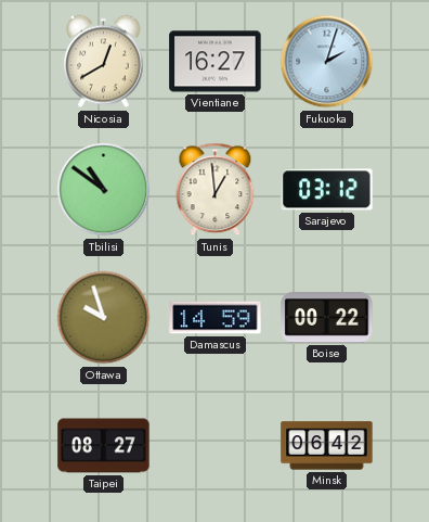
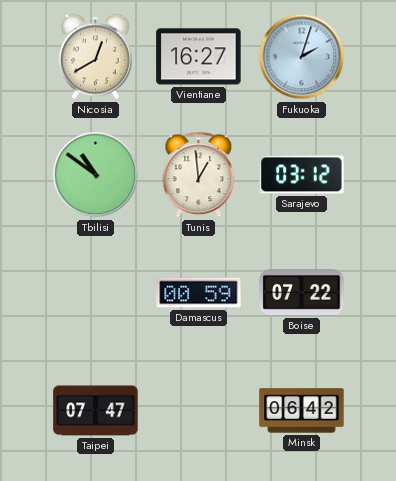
Ottawa: 9:57 -> none (104, 318)
Damascus: 14:59 -> 00:59 (199, 293)
Boise: 00:22 -> 07:22 (302, 293)
Taipei: 08:27 -> 07:47 (96, 411)
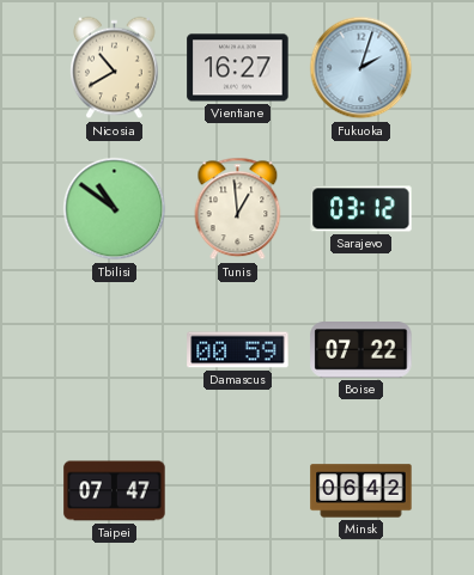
Nicosia: 12:40 -> 10:40 (115, 68)
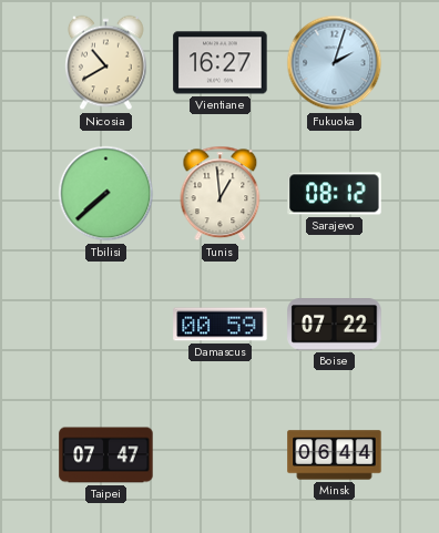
Tbilisi: 10:51 -> 7:38 (106, 194)
Sarajevo: 03:12 -> 08:12 (335, 194)
Minsk: 06:42 -> 06:44 (335, 455)
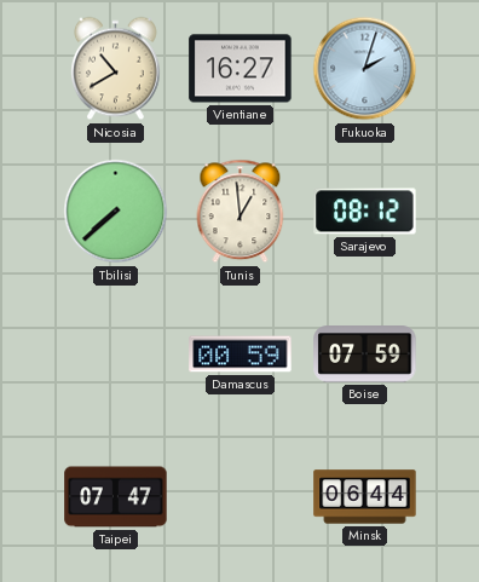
Boise: 07:22 -> 07:59 (365, 355)
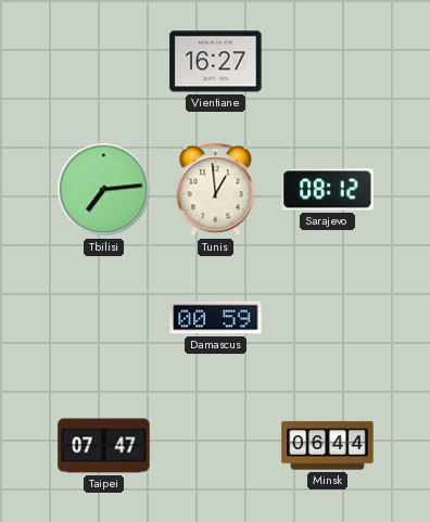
Nicosia: 10:40 -> none (116, 69)
Fukuoka: 2:03 -> none (365, 69)
Tbilisi: 7:38 -> 7:14 (104, 190)
Boise: 07:59 -> none (365, 355)
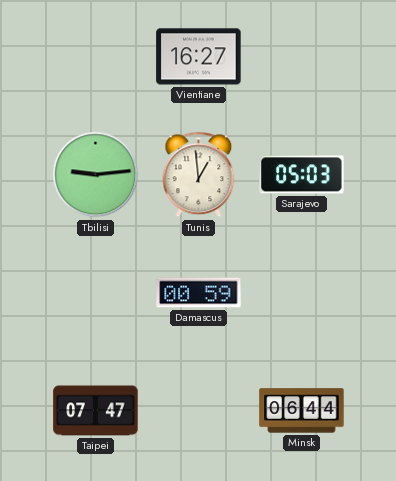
Tbilisi: 7:14 -> 9:14 (96, 175)
Sarajevo: 08:12 -> 05:03 (302, 175)
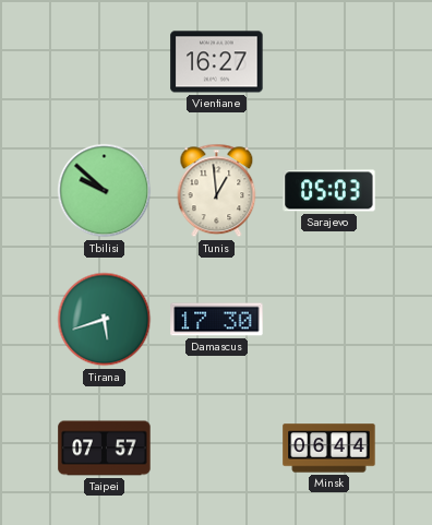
Tbilisi: 9:14 -> 9:52 (105, 191)
Tirana: none -> 5:42 (105, 320)
Damascus: 00:59 -> 17:30 (217, 320)
Taipei: 07:47 -> 07:57 (105, 449)
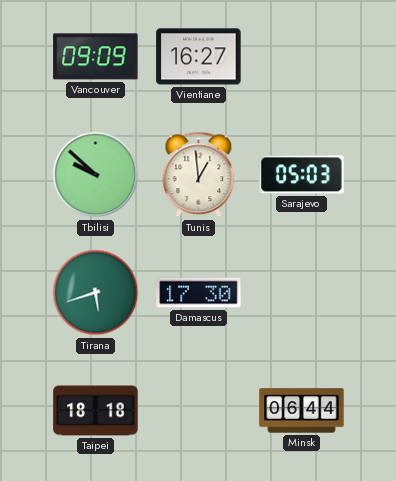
Vancouver: none -> 09:09 (96, 57)
Taipei: 07:57 -> 18:18 (96, 411)
